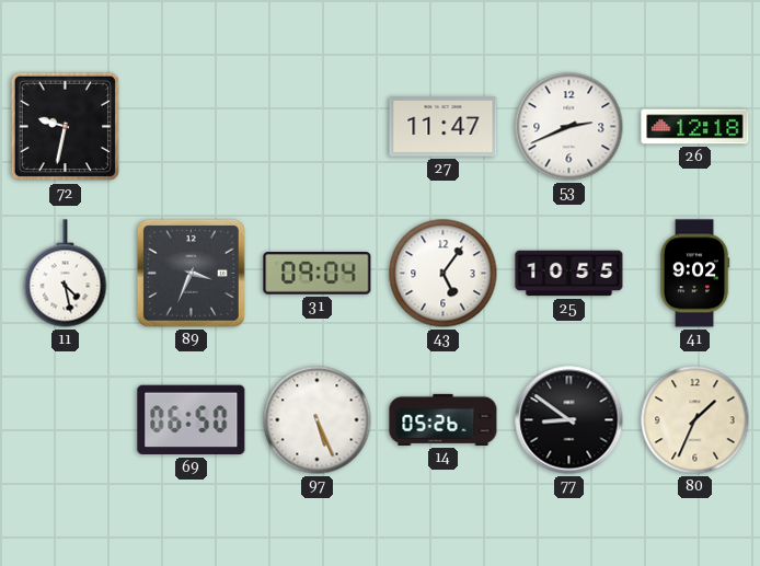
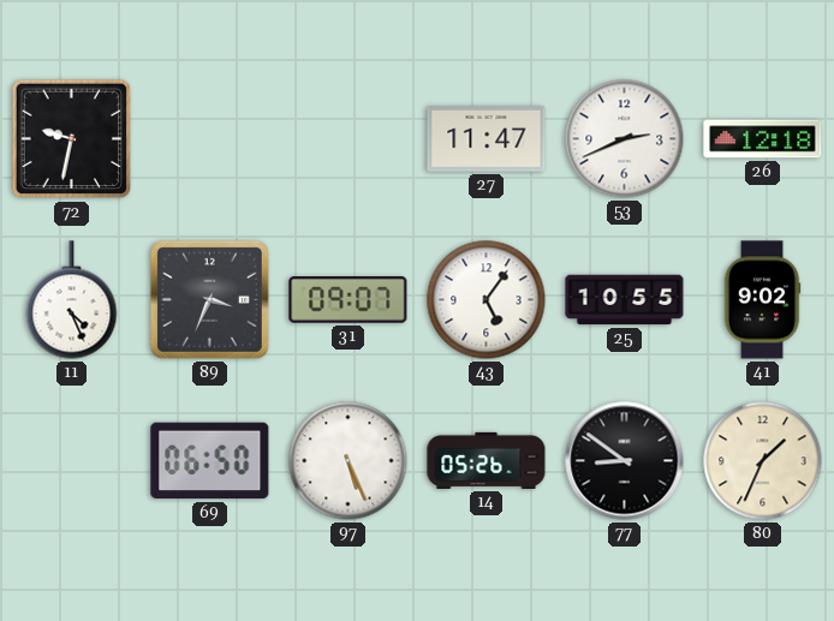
11: 4:28 -> 4:26 (72, 300)
31: 09:04 -> 09:07 (349, 300)
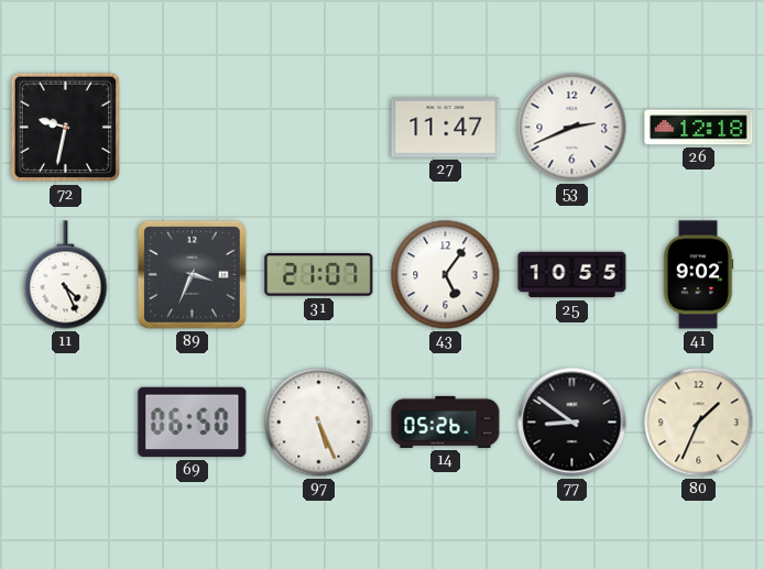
31: 09:07 -> 21:07 (319, 275)
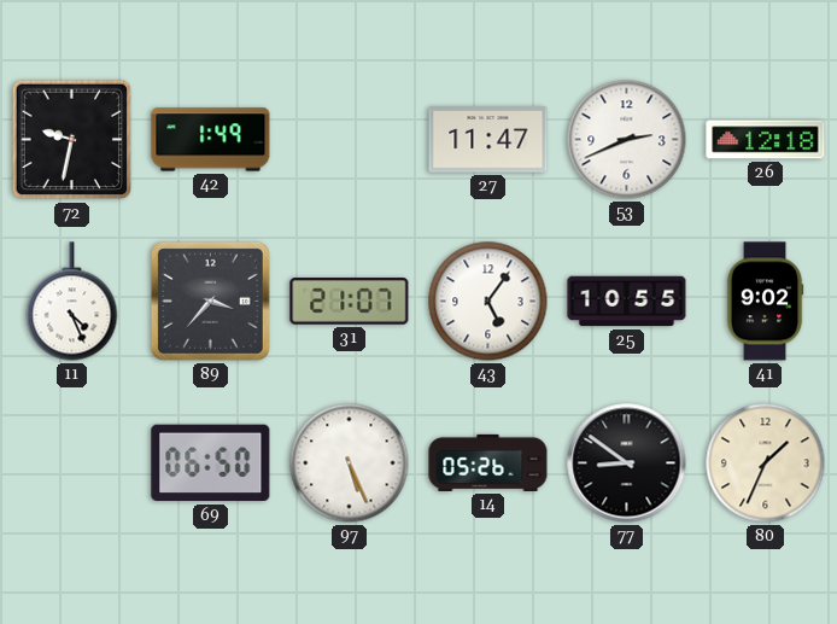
42: none -> 1:49 (211, 140)
89: 3:34 -> 3:37 (210, 301)
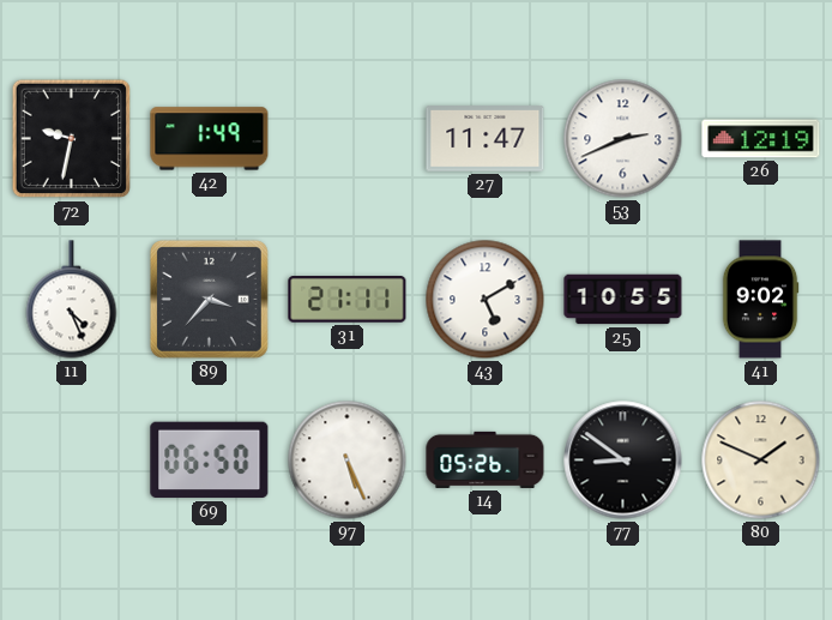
26: 12:18 -> 12:19 (761, 139)
31: 21:07 -> 21:11 (348, 300)
43: 5:06 -> 5:10 (486, 300)
80: 1:34 -> 1:49 (761, 461)
